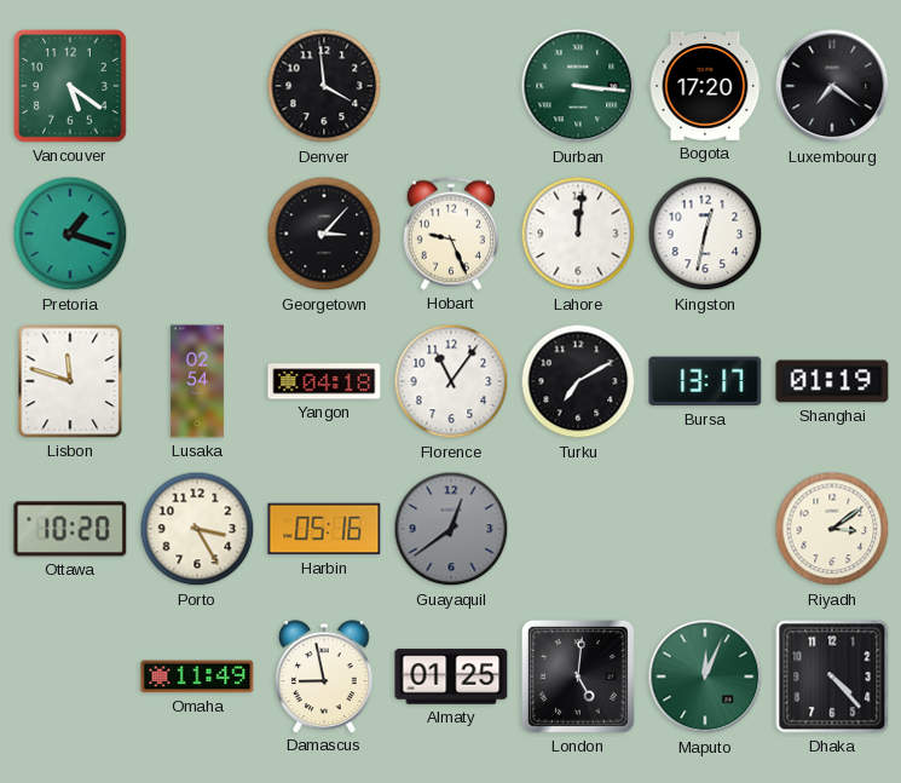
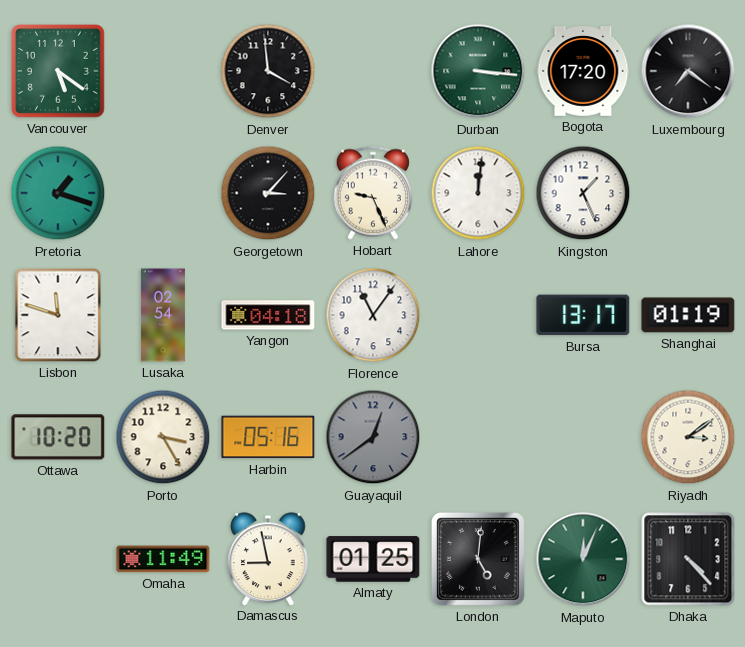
Kingston: 12:32 -> 1:26 (583, 193)
Turku: 7:10 -> none (578, 381)
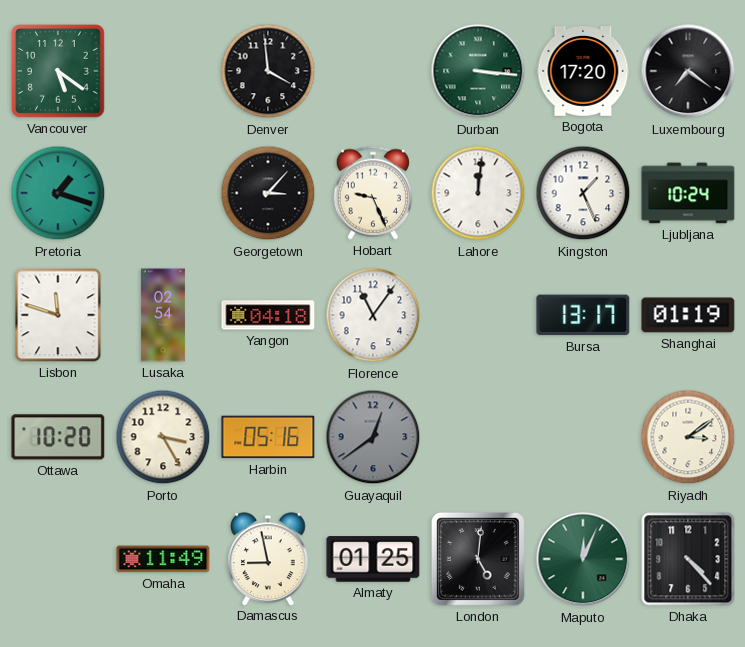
Ljubljana: none -> 10:24 (688, 193)
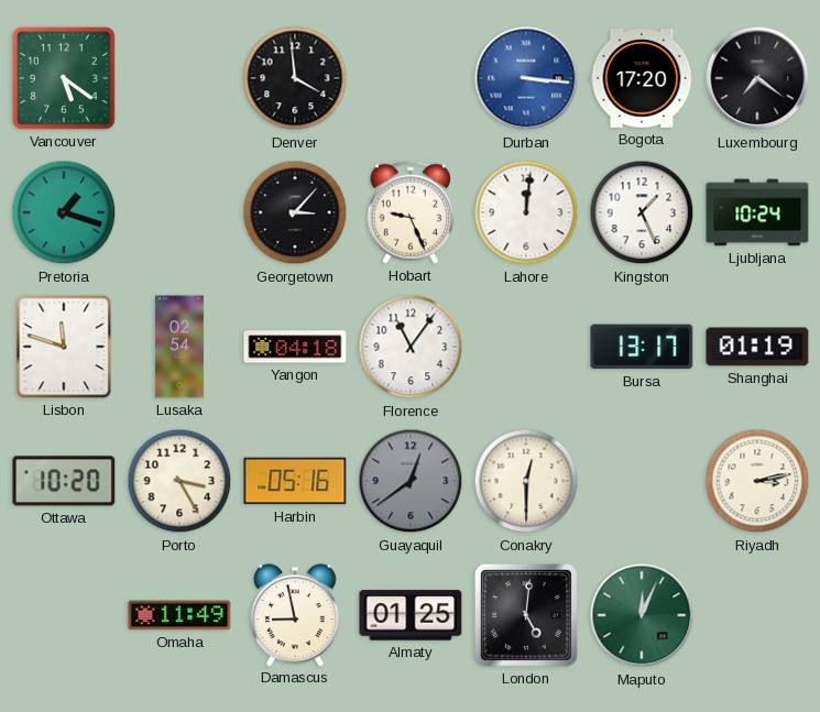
Durban dial: green -> blue (526, 78)
Conakry: none -> 12:30 (526, 481)
Riyadh: 3:09 -> 3:13 (757, 481)
Dhaka: 4:23 -> none (688, 559)
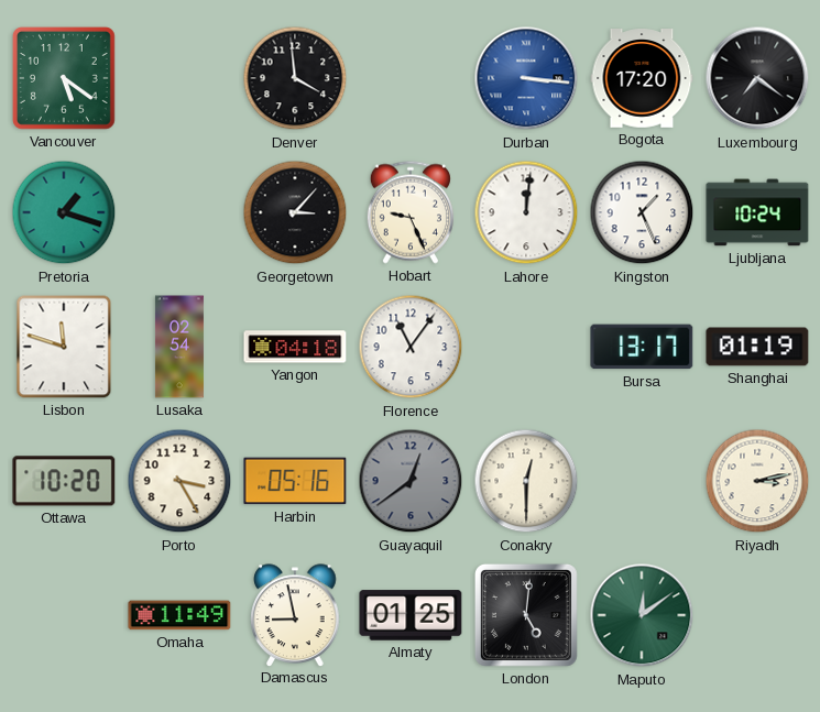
Maputo: 12:04 -> 12:09 (642, 615)
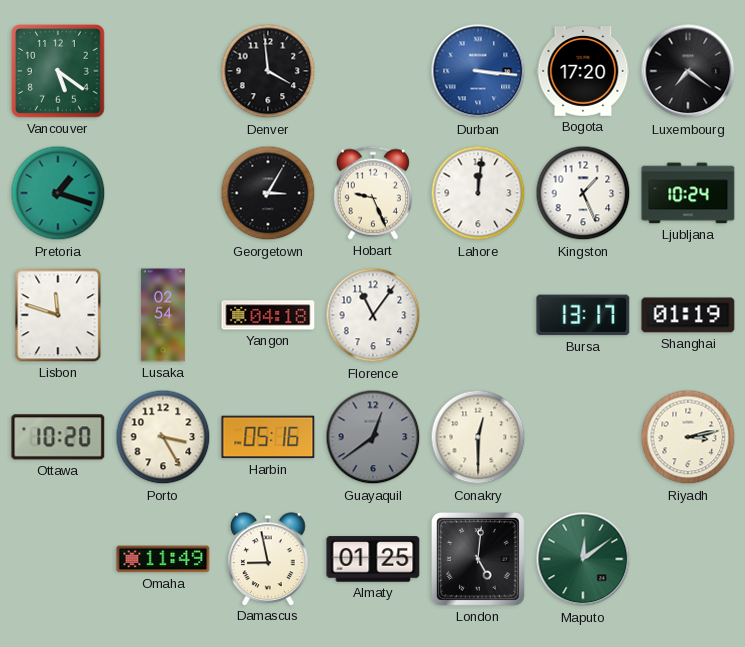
Georgetown: 3:07 -> 3:05 (268, 193)
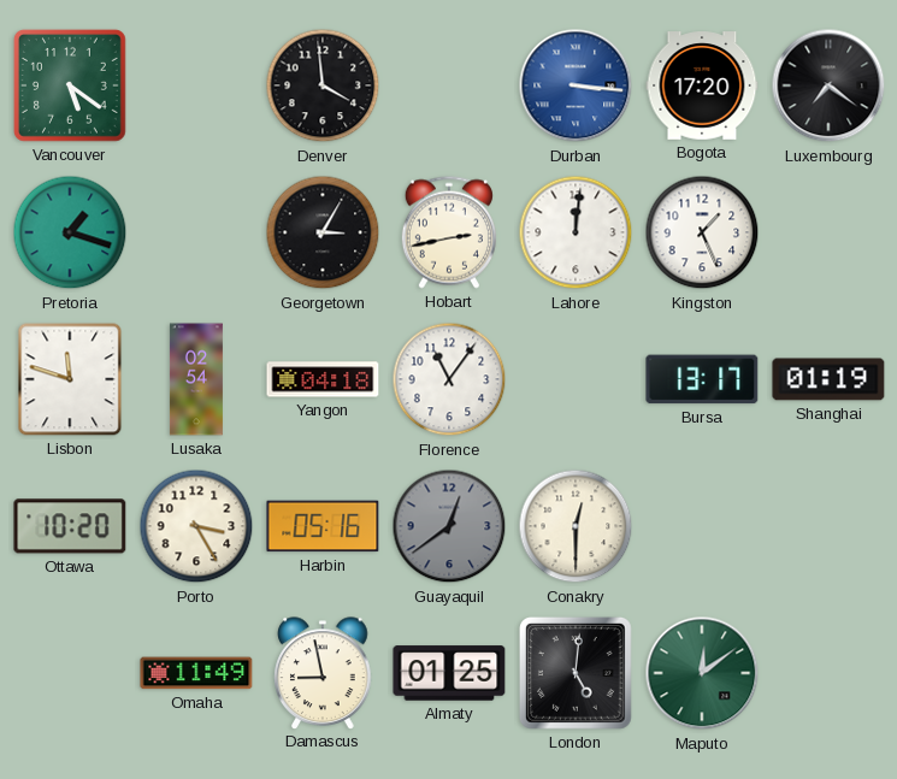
Hobart: 9:26 -> 2:43 (449, 232)
Ljubljana: 10:24 -> none (688, 193)
Riyadh: 3:13 -> none (688, 437)
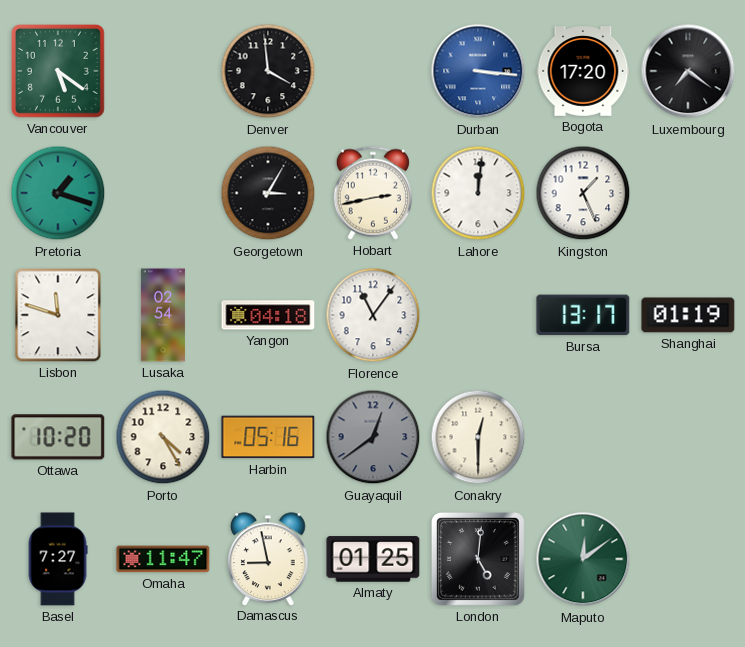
Porto: 3:25 -> 4:25 (163, 437)
Basel: none -> 7:27 (58, 559)
Omaha: 11:49 -> 11:47 (163, 559)
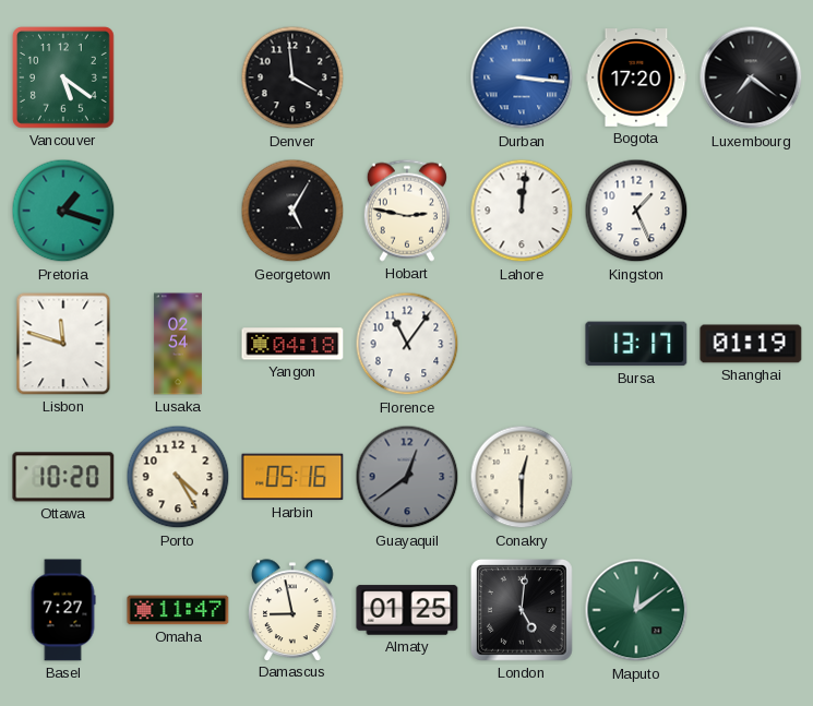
Georgetown: 3:05 -> 5:05 (292, 211)
Hobart: 2:43 -> 2:47 (407, 211)
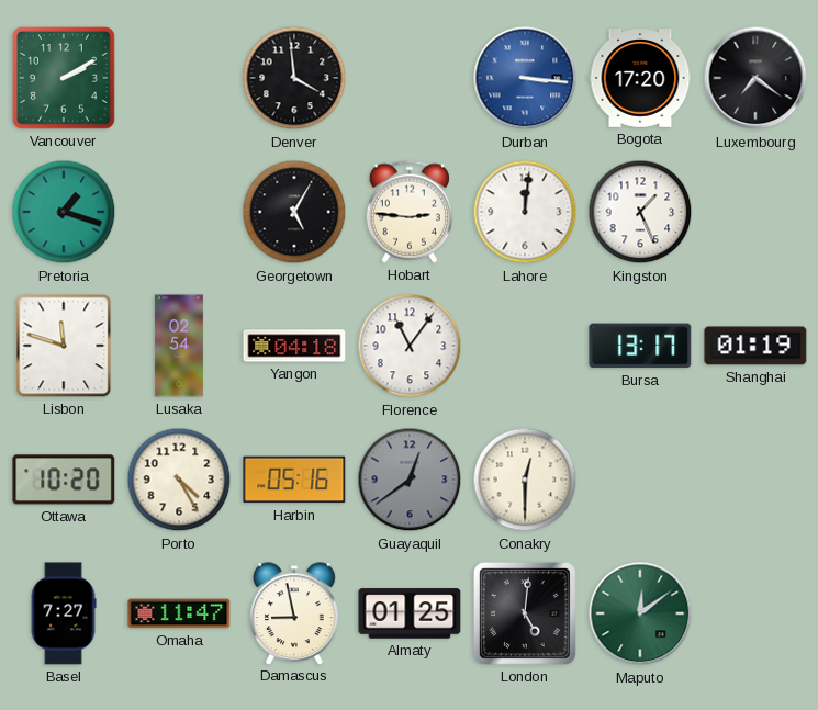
Vancouver: 5:21 -> 2:10 (64, 78)
Hobart: 2:47 -> 2:46 (410, 212)
